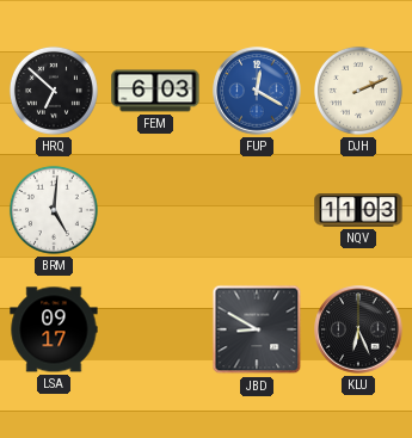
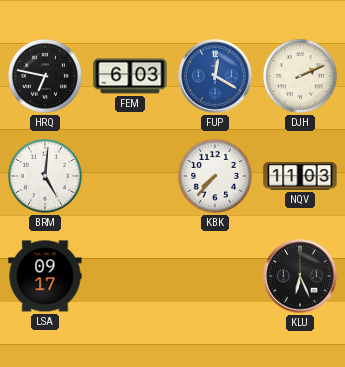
HRQ: 6:52 -> 6:47 (45, 76)
KBK: none -> 7:37 (215, 176)
JBD: 8:50 -> none (257, 329)
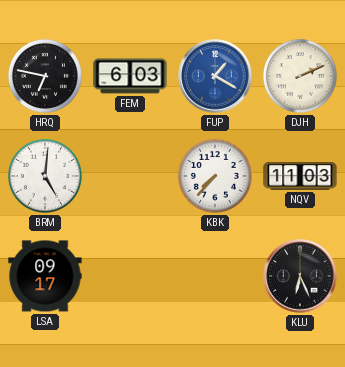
FUP: 12:20 -> 1:20 (215, 76)
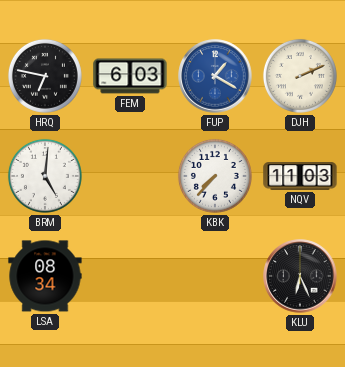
LSA: 09:17 -> 08:34 (45, 276)
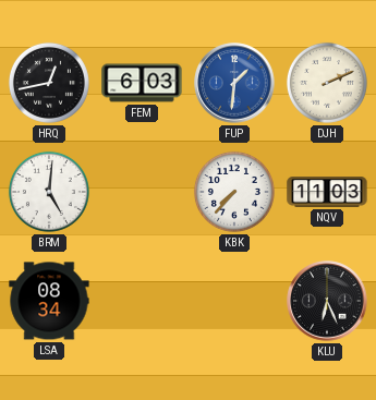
HRQ: 6:47 -> 12:43 (49, 83)
FUP: 1:20 -> 1:31 (234, 83)
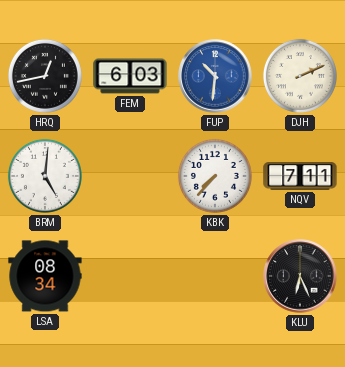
FUP: 1:31 -> 10:31 (215, 76)
NQV: 11:03 -> 7:11 (300, 176)
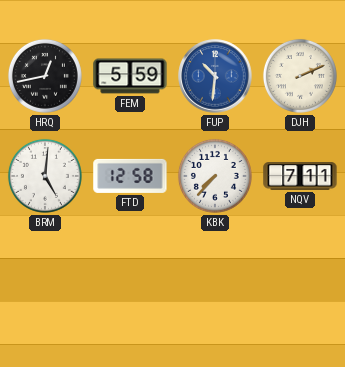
FEM: 6:03 -> 5:59 (130, 76)
FTD: none -> 12:58 (130, 176)
LSA: 08:34 -> none (45, 276)
KLU: 6:26 -> none (300, 276)
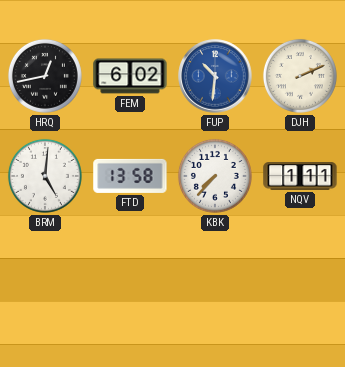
FEM: 5:59 -> 6:02 (130, 76)
FTD: 12:58 -> 13:58 (130, 176)
NQV: 7:11 -> 1:11 (300, 176)
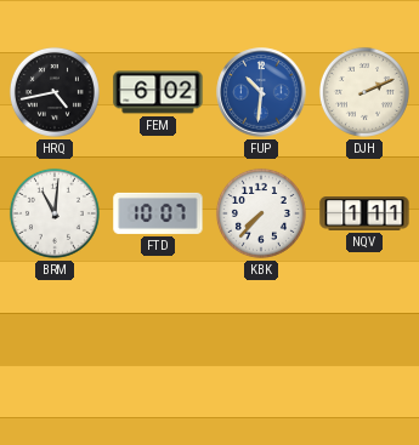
HRQ: 12:43 -> 4:43 (55, 92)
BRM: 5:01 -> 11:01 (55, 213)
FTD: 13:58 -> 10:07 (158, 213)
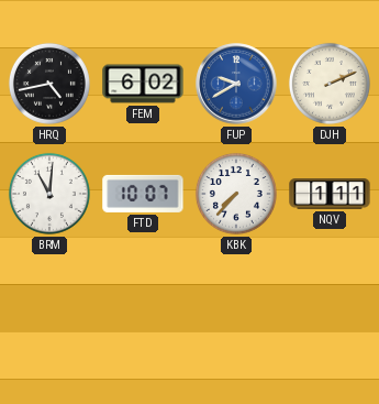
FUP: 10:31 -> 9:40 (236, 84)
